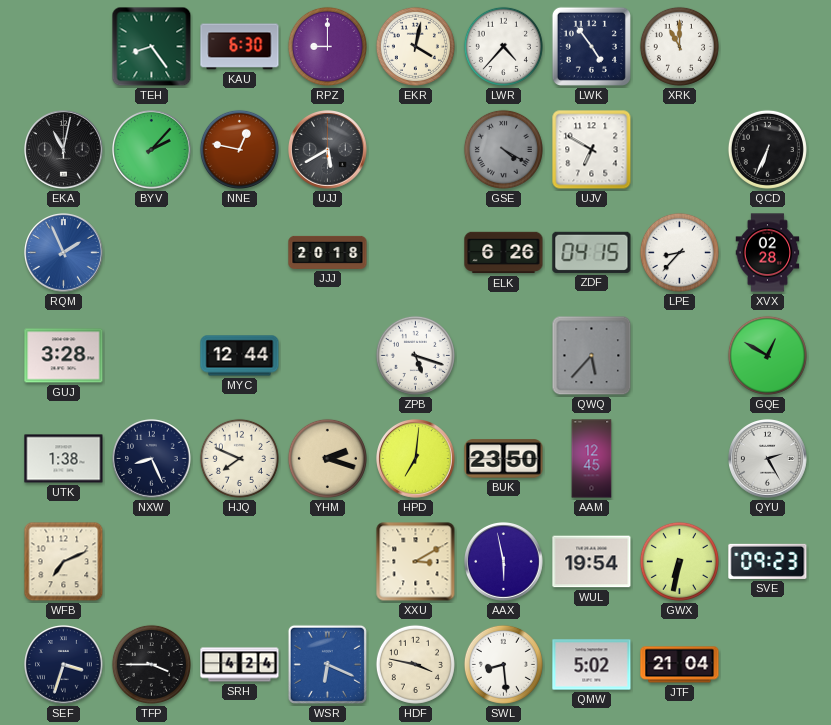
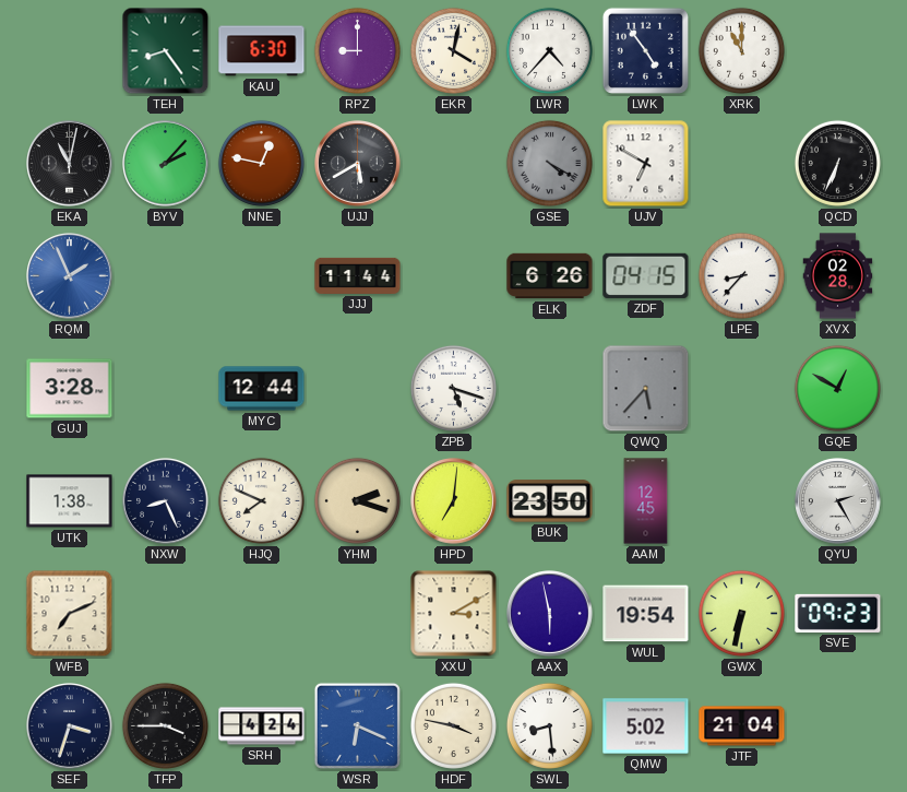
JJJ: 20:18 -> 11:44 (358, 275)
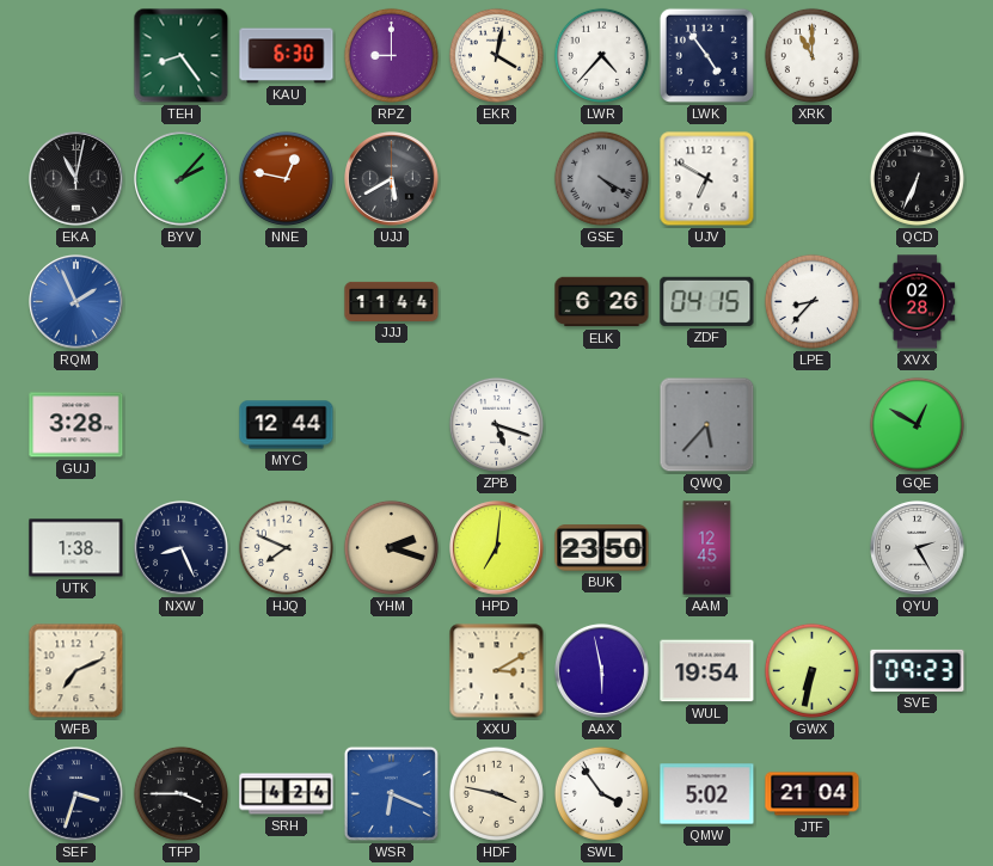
SWL: 8:29 -> 3:54 (601, 793)
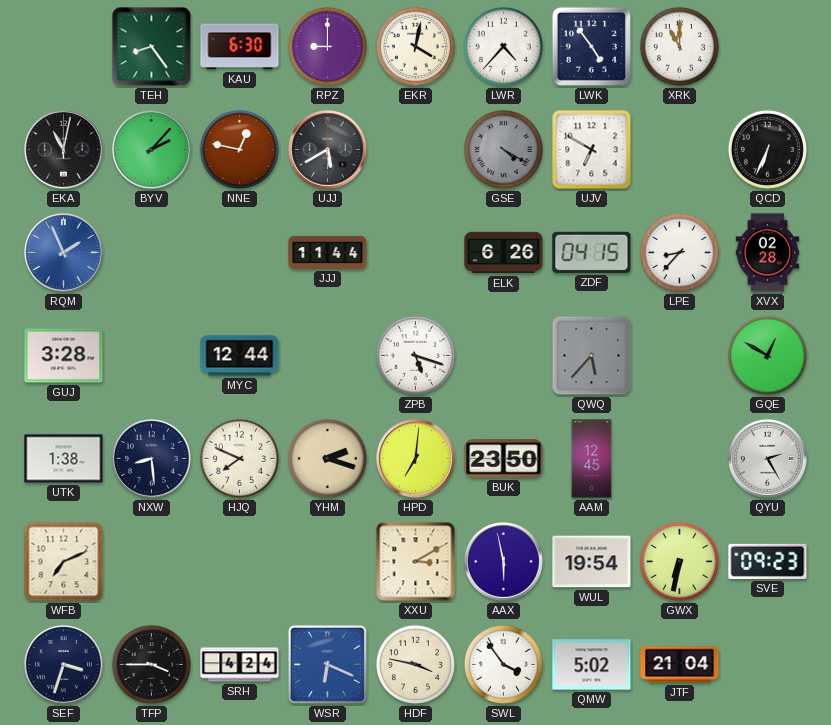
NXW: 8:26 -> 8:29 (152, 459)
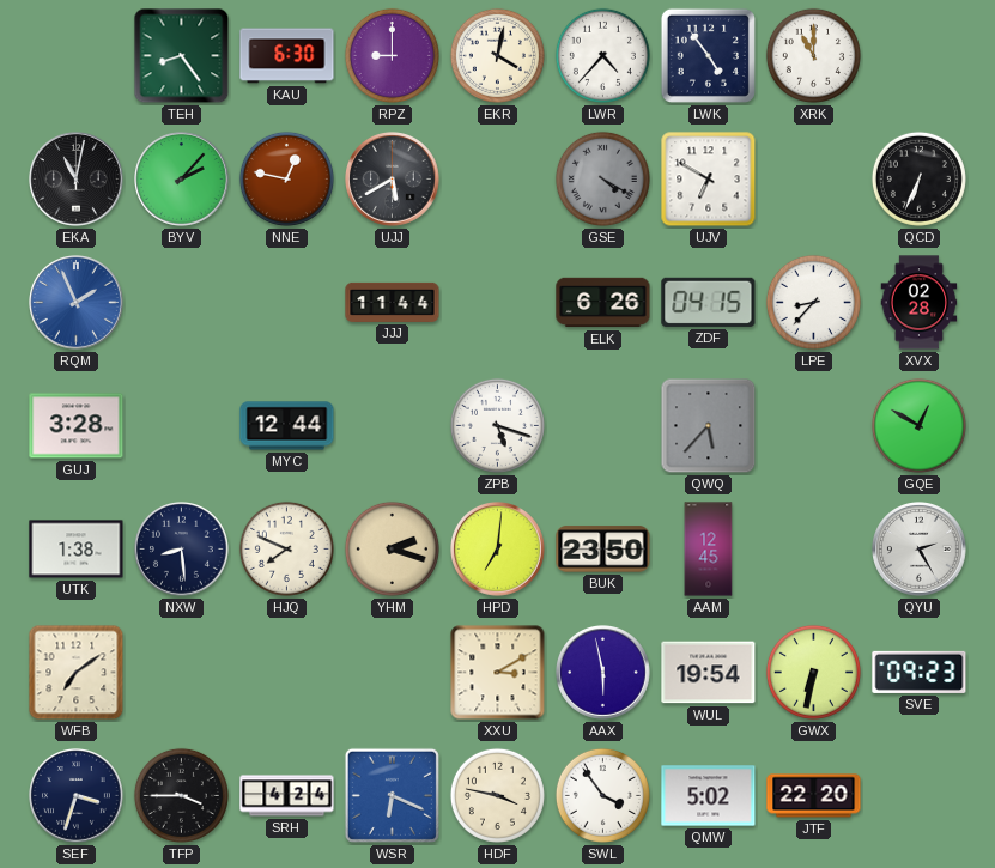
WFB: 7:11 -> 7:09 (77, 673)
JTF: 21:04 -> 22:20 (814, 796)
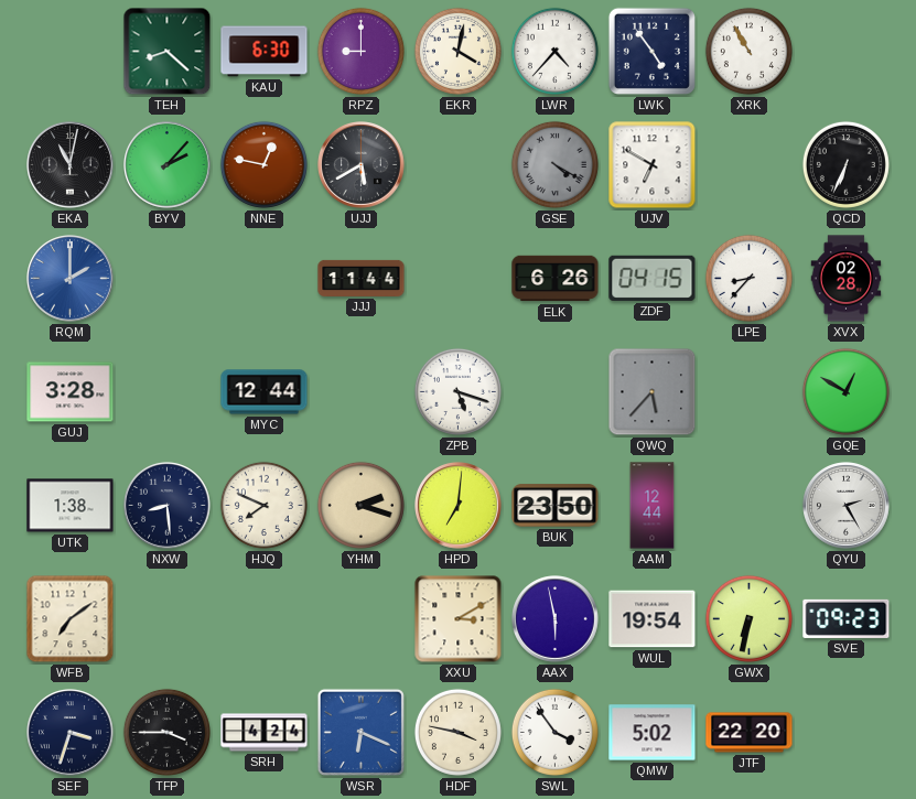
TEH: 8:24 -> 8:22 (168, 52)
XRK: 11:00 -> 10:55 (748, 51)
RQM: 1:56 -> 2:00 (71, 279)
AAM: 12:45 -> 12:44 (653, 506)
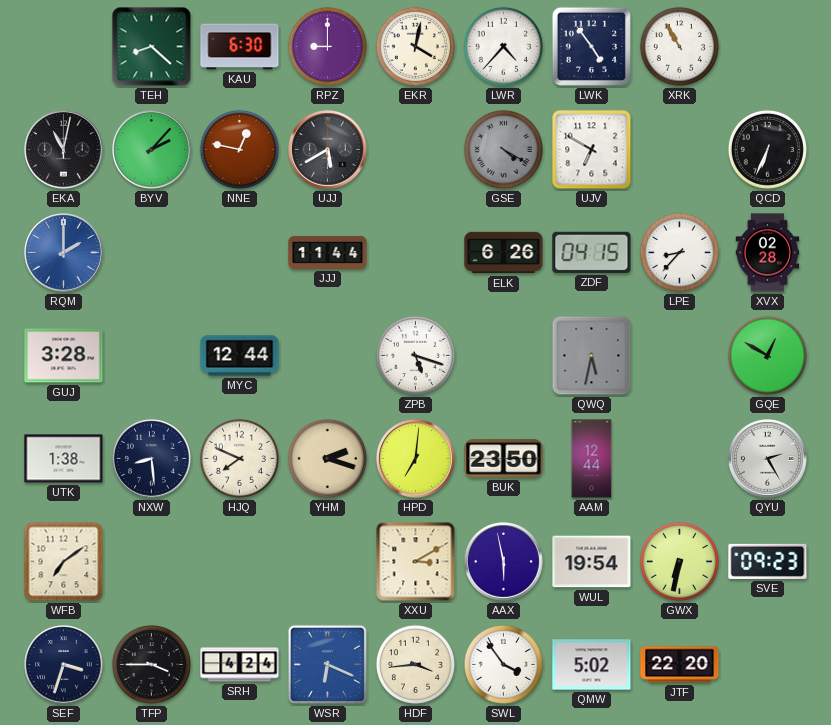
QWQ: 5:37 -> 5:32 (592, 356)
HDF: 3:47 -> 3:44 (415, 664)
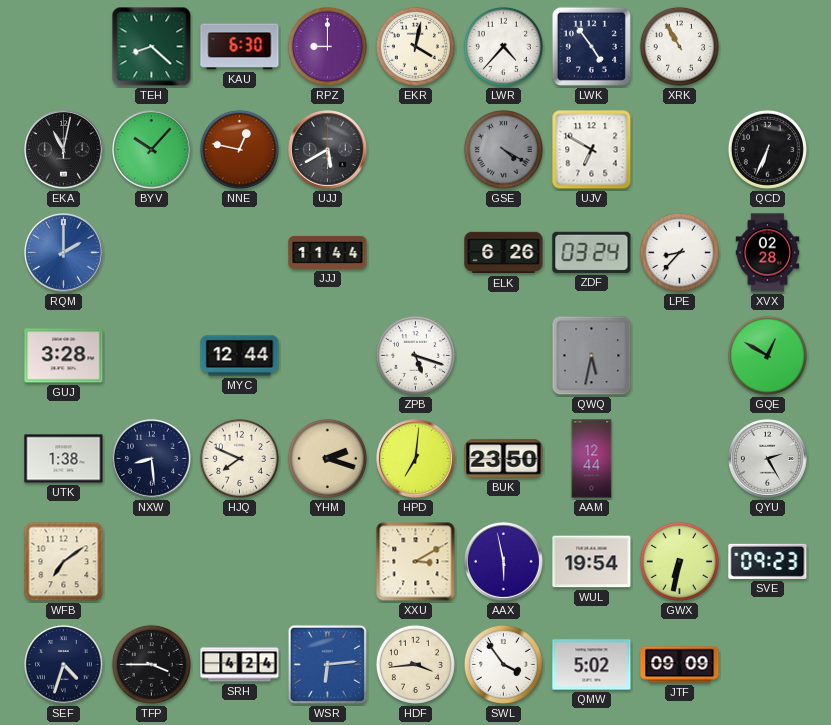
BYV: 2:07 -> 10:07 (152, 150)
ZDF: 04:15 -> 03:24 (592, 252)
SEF: 3:33 -> 4:33 (64, 665)
WSR: 6:19 -> 6:14 (327, 664)
JTF: 22:20 -> 09:09 (680, 665)
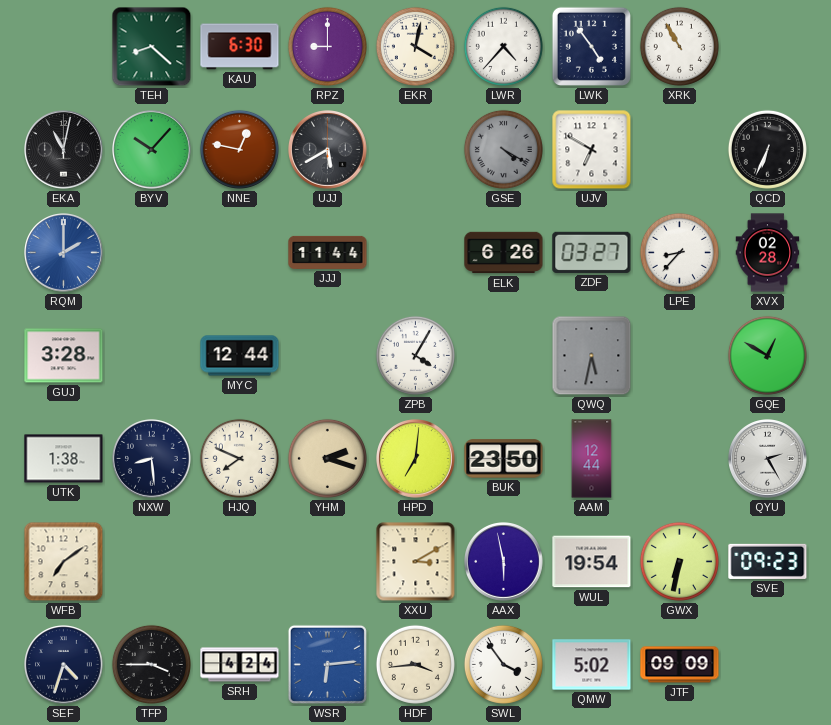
ZDF: 03:24 -> 03:27 (592, 252)
ZPB: 5:18 -> 4:05 (415, 355)
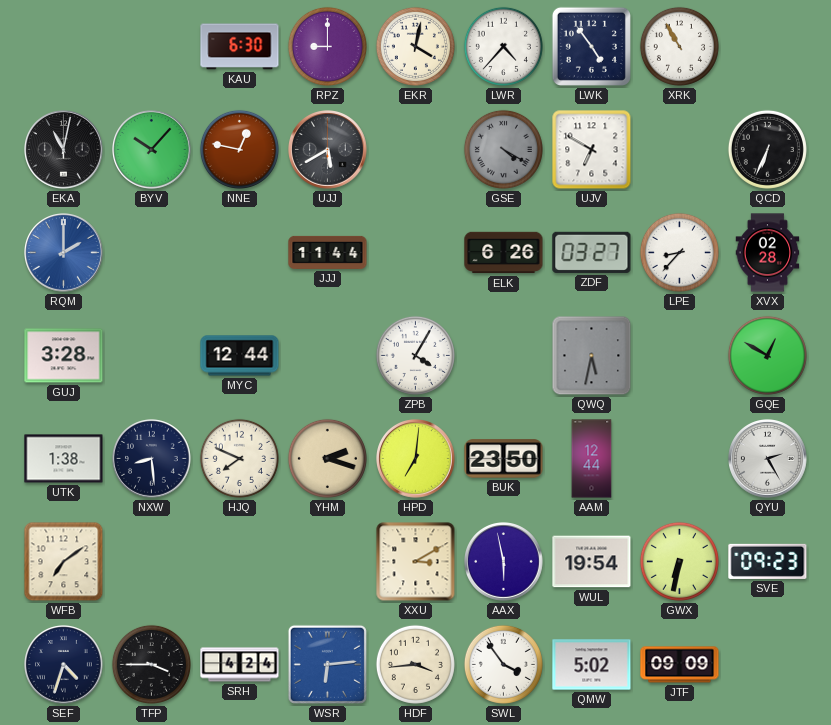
TEH: 8:22 -> none (152, 47)
